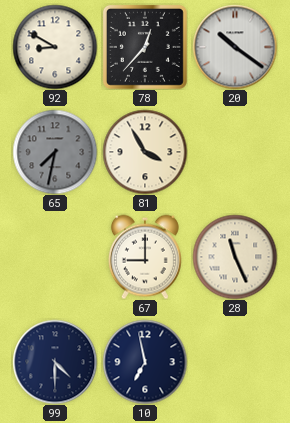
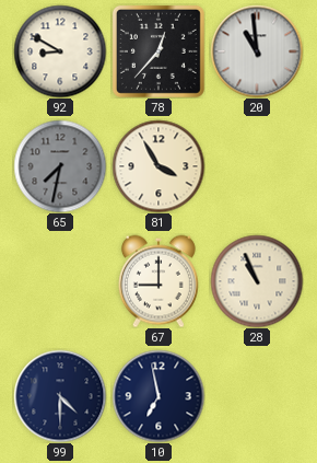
20: 10:21 -> 10:59 (257, 51)
28: 11:26 -> 10:56 (257, 281)
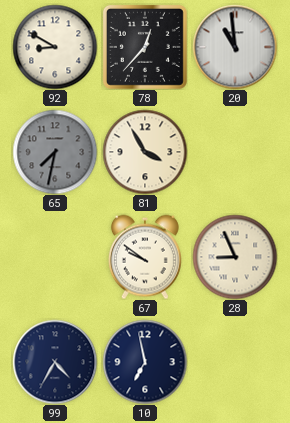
67: 9:00 -> 9:51 (145, 257)
28: 10:56 -> 8:56 (235, 257)
99: 4:30 -> 4:35 (55, 362)
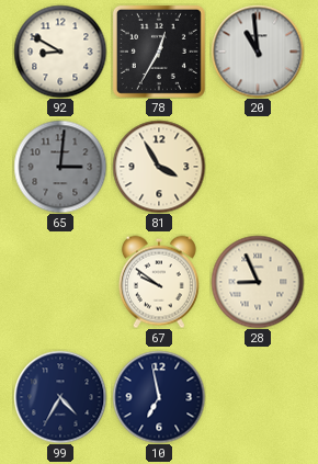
78: 12:37 -> 12:35 (159, 52)
65: 7:32 -> 3:01 (60, 167)
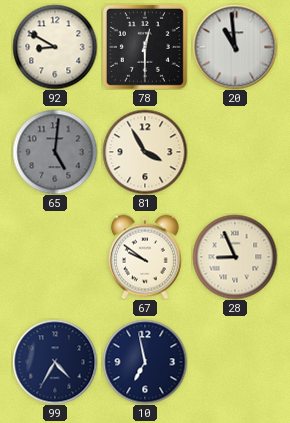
78: 12:35 -> 12:30 (145, 47)
65: 3:01 -> 5:01 (55, 152)
